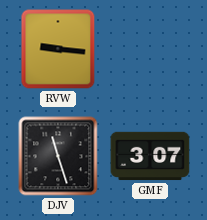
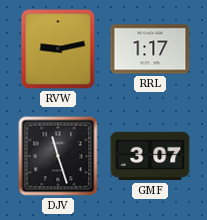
RVW: 9:16 -> 9:13 (58, 49)
RRL: none -> 1:17 (150, 49)
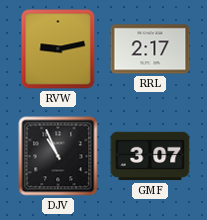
RRL: 1:17 -> 2:17 (150, 49)
DJV: 11:27 -> 10:56 (58, 156)
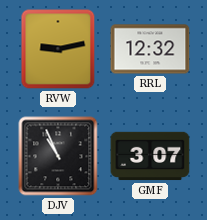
RRL: 2:17 -> 12:32 (150, 49)
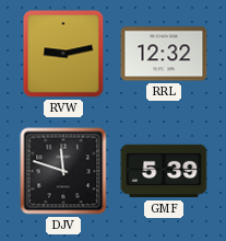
DJV: 10:56 -> 11:48 (63, 171)
GMF: 3:07 -> 5:39 (164, 171)
